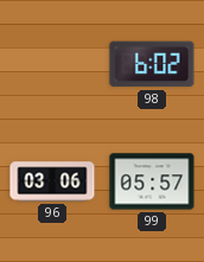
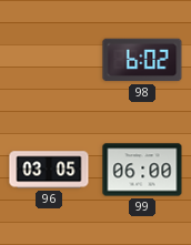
96: 03:06 -> 03:05 (49, 170)
99: 05:57 -> 06:00 (142, 170)
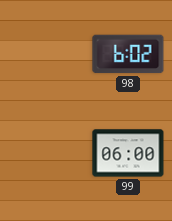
96: 03:05 -> none (49, 170)
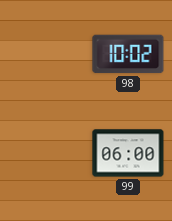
98: 6:02 -> 10:02 (128, 54)
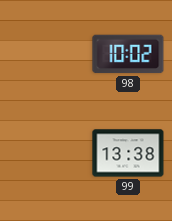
99: 06:00 -> 13:38 (128, 153)
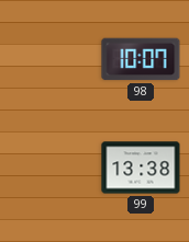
98: 10:02 -> 10:07 (141, 59)
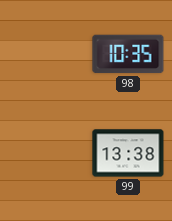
98: 10:07 -> 10:35 (128, 54)
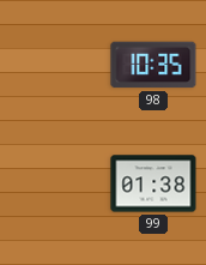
99: 13:38 -> 01:38 (153, 183)
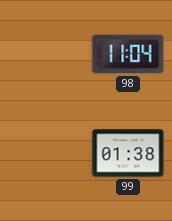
98: 10:35 -> 11:04 (128, 54)
